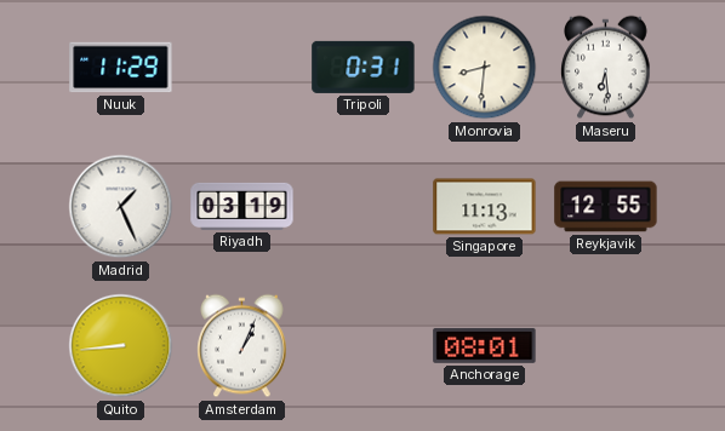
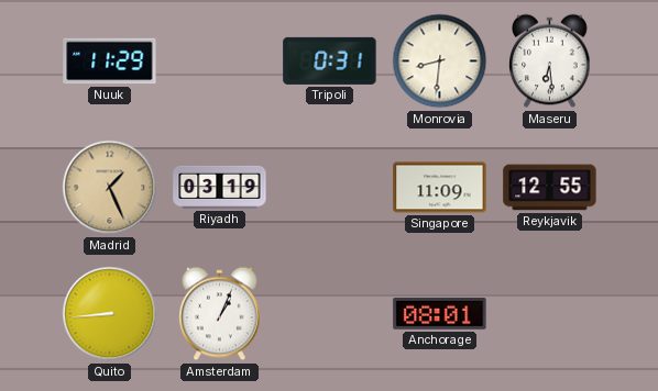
Madrid dial: white -> champagne (110, 188)
Singapore: 11:13 -> 11:09 (440, 188)
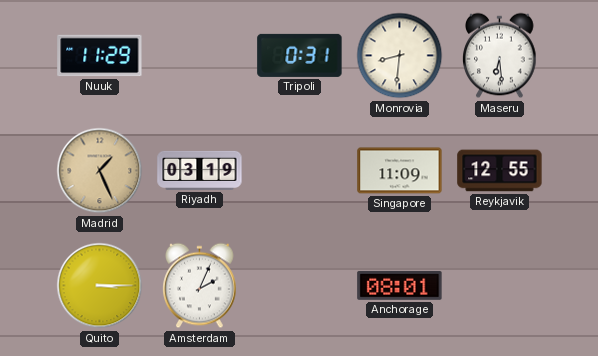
Quito: 8:44 -> 3:15 (100, 286)
Amsterdam: 1:04 -> 2:04 (200, 286)
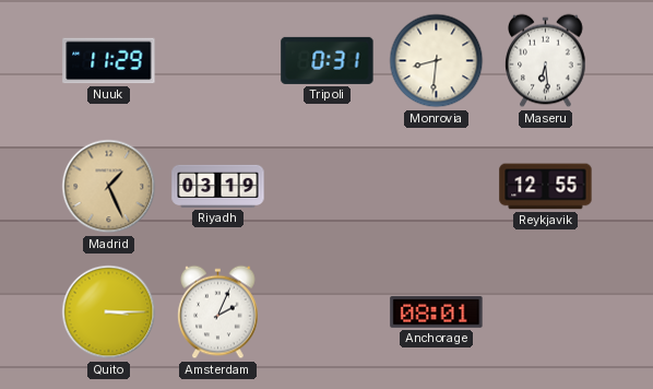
Singapore: 11:09 -> none (400, 171)
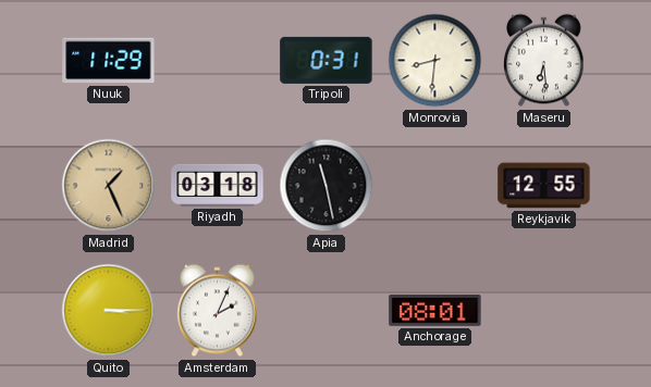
Riyadh: 03:19 -> 03:18 (218, 185)
Apia: none -> 11:28 (327, 186)
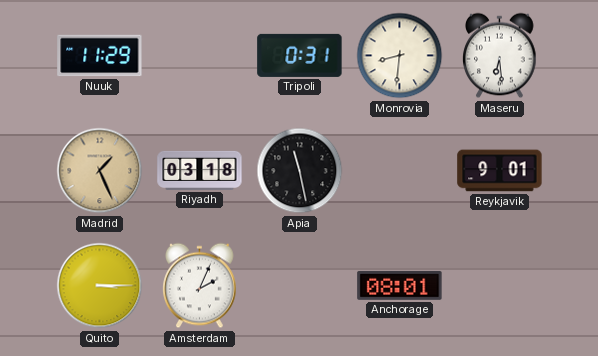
Reykjavik: 12:55 -> 9:01 (500, 171)
